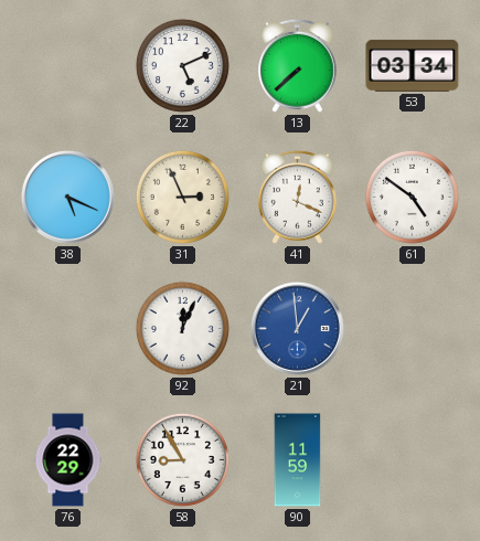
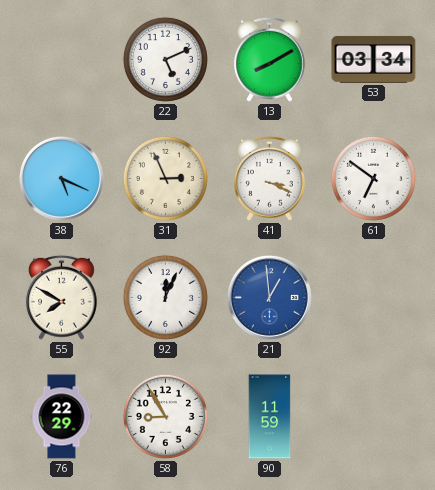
13: 7:38 -> 8:10 (270, 59)
41: 12:19 -> 3:19 (270, 178)
61: 4:51 -> 6:51 (373, 178)
55: none -> 7:50 (62, 297)
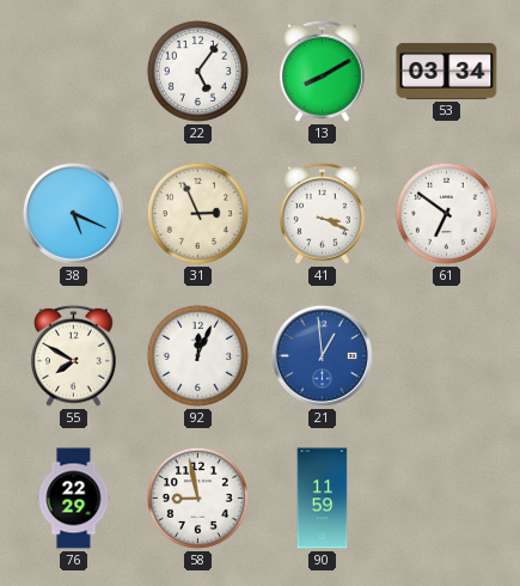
22: 5:11 -> 5:06 (197, 71)
58: 8:55 -> 8:58 (197, 498)
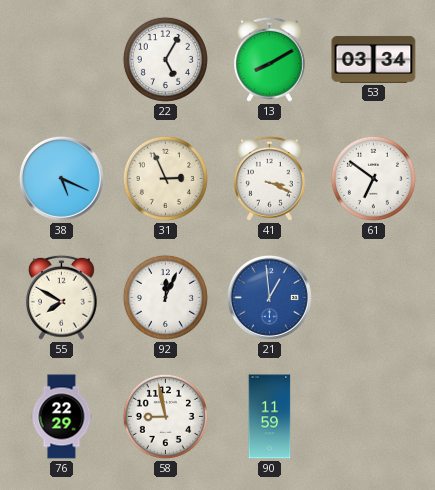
22: 5:06 -> 5:05 (165, 59)
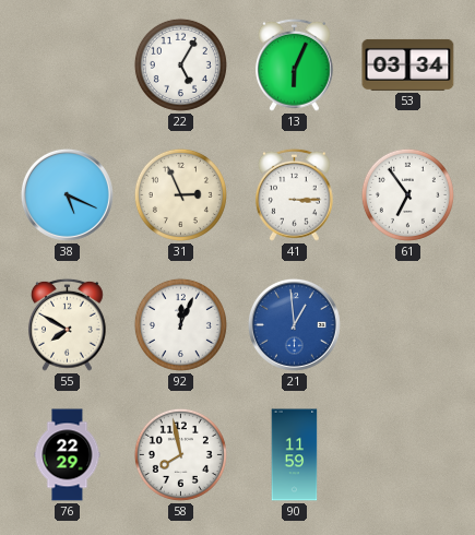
13: 8:10 -> 6:04 (295, 64)
41: 3:19 -> 3:15 (295, 194)
61: 6:51 -> 6:54 (407, 194)
58: 8:58 -> 7:58 (180, 454)
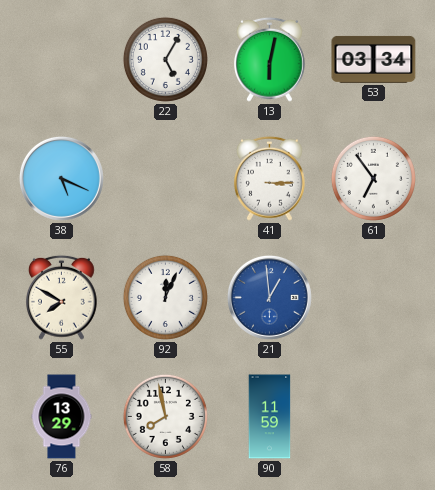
13: 6:04 -> 6:02 (270, 59)
31: 2:56 -> none (180, 194)
76: 22:29 -> 13:29 (62, 417)
